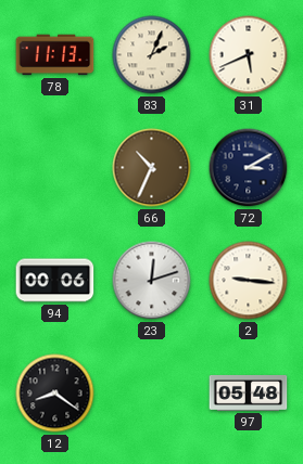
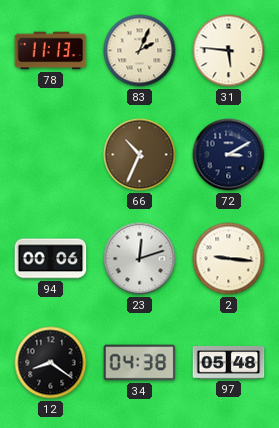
31: 5:41 -> 5:46 (229, 51)
34: none -> 04:38 (140, 363)
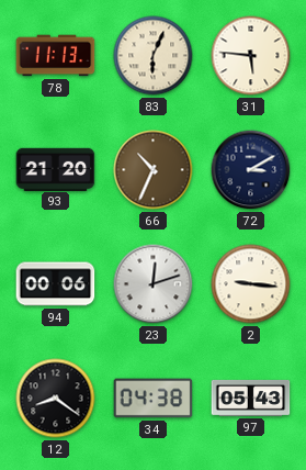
83: 2:04 -> 6:04 (154, 56)
93: none -> 21:20 (56, 169)
97: 05:48 -> 05:43 (251, 399)
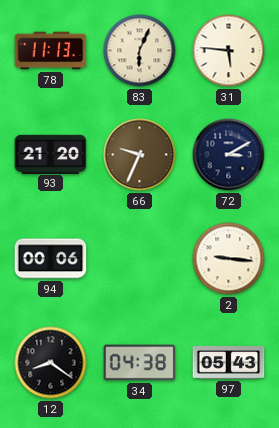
66: 10:34 -> 9:34 (140, 155)
23: 12:12 -> none (154, 284)
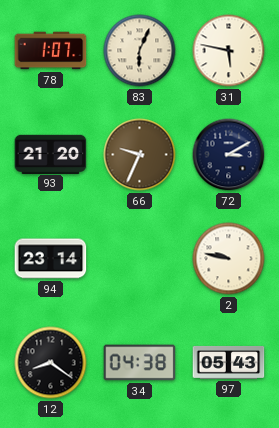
78: 11:13 -> 1:07 (51, 51)
31: 5:46 -> 5:47 (229, 51)
94: 00:06 -> 23:14 (51, 259)
2: 9:16 -> 9:47 (229, 259)
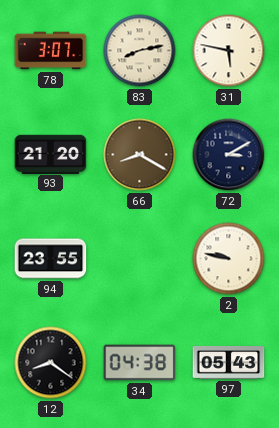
78: 1:07 -> 3:07 (51, 51)
83: 6:04 -> 8:13 (140, 51)
66: 9:34 -> 8:20 (140, 155)
94: 23:14 -> 23:55 (51, 259)
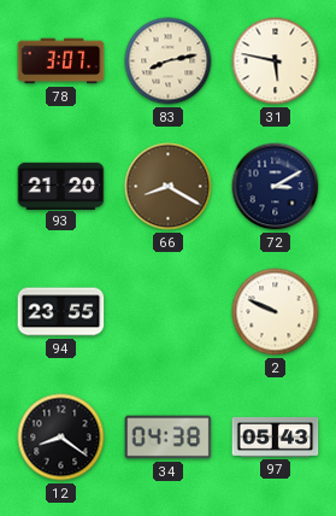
2: 9:47 -> 9:49 (276, 312)
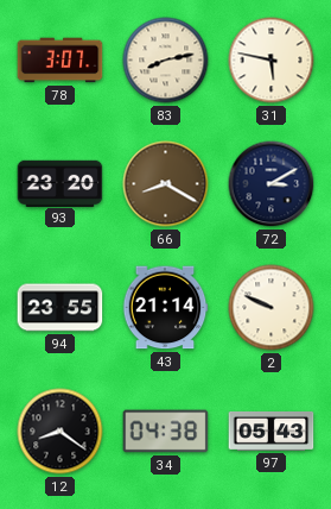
93: 21:20 -> 23:20 (61, 183)
43: none -> 21:14 (165, 308)
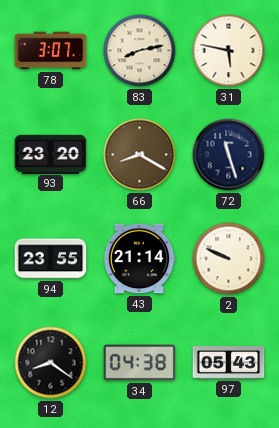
72: 3:10 -> 11:27 (229, 155)
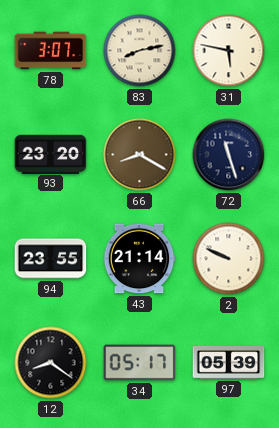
34: 04:38 -> 05:17 (140, 363)
97: 05:43 -> 05:39 (229, 363)
